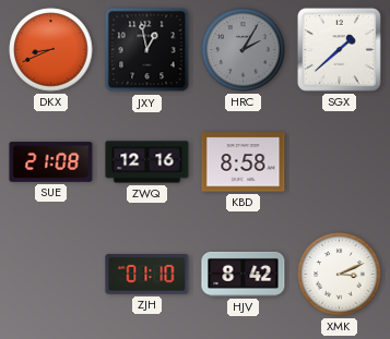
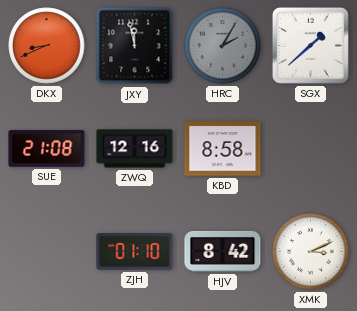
JXY: 12:58 -> 11:58 (135, 46)
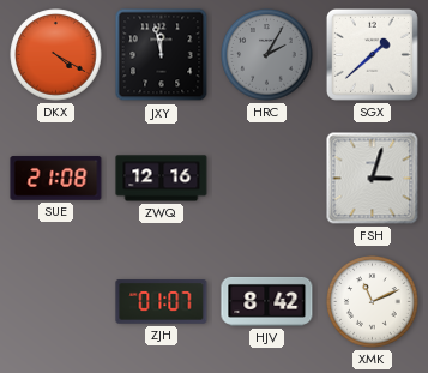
DKX: 8:41 -> 4:20 (56, 55)
KBD: 8:58 -> none (223, 149)
FSH: none -> 3:03 (373, 179)
ZJH: 01:10 -> 01:07 (162, 302)
XMK: 3:11 -> 11:11 (373, 302)
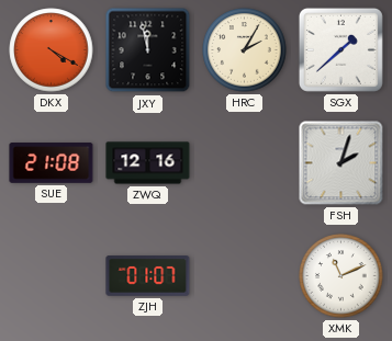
HRC dial: grey -> cream (245, 50)
FSH: 3:03 -> 2:03 (341, 163)
HJV: 8:42 -> none (267, 301)
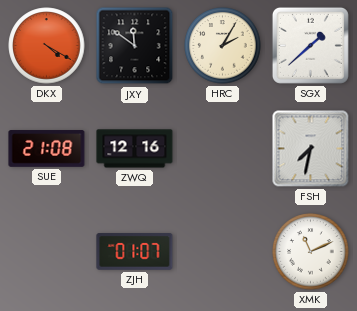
JXY: 11:58 -> 11:51 (135, 46)
FSH: 2:03 -> 7:32 (311, 149)
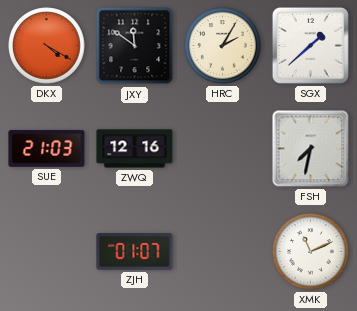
SUE: 21:08 -> 21:03 (47, 149)
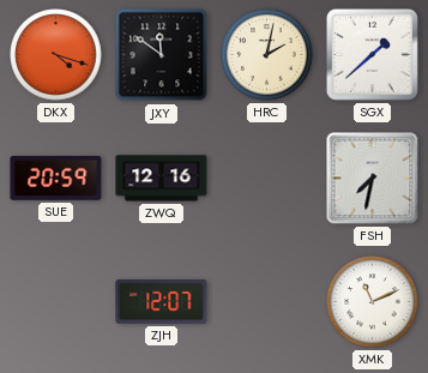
DKX: 4:20 -> 4:18 (56, 55)
HRC: 2:05 -> 2:02 (267, 55)
SUE: 21:03 -> 20:59 (56, 179)
ZJH: 01:07 -> 12:07 (162, 302)
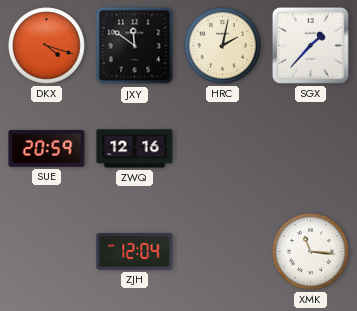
SGX: 1:38 -> 1:37 (310, 45)
FSH: 7:32 -> none (373, 179)
ZJH: 12:07 -> 12:04 (135, 252)
XMK: 11:11 -> 11:16 (311, 252)
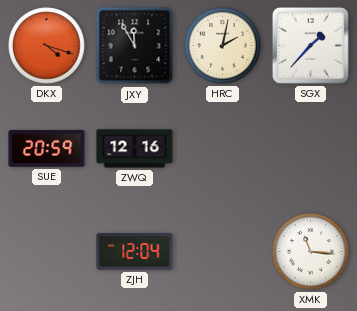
JXY: 11:51 -> 11:55 (135, 46)
